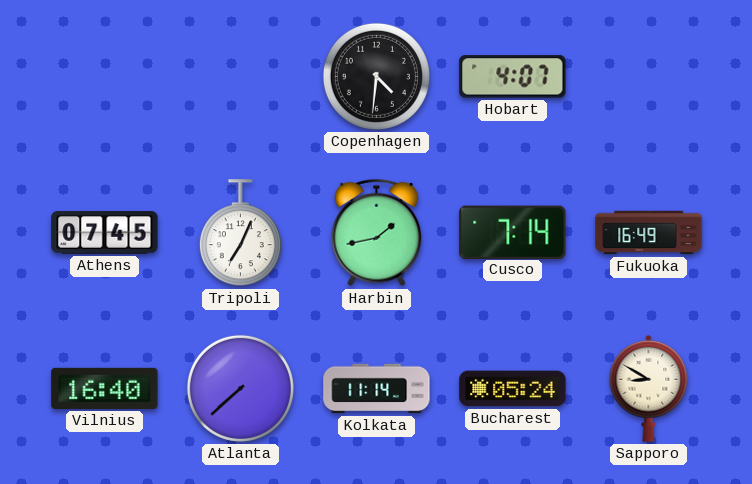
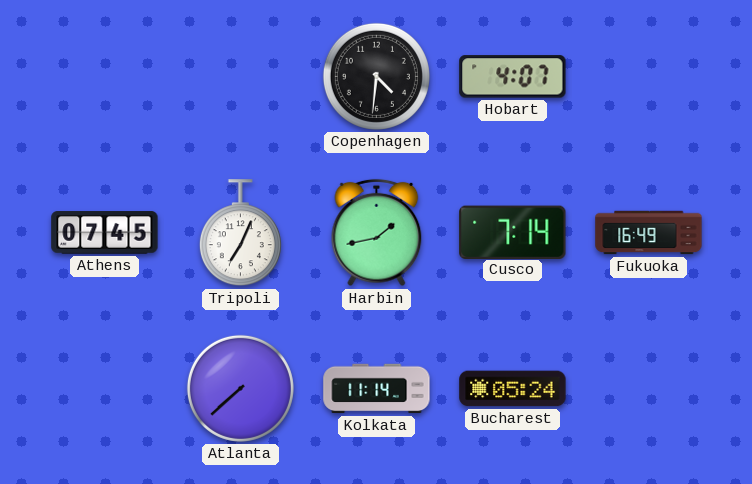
Vilnius: 16:40 -> none (105, 388)
Sapporo: 8:50 -> none (649, 388)
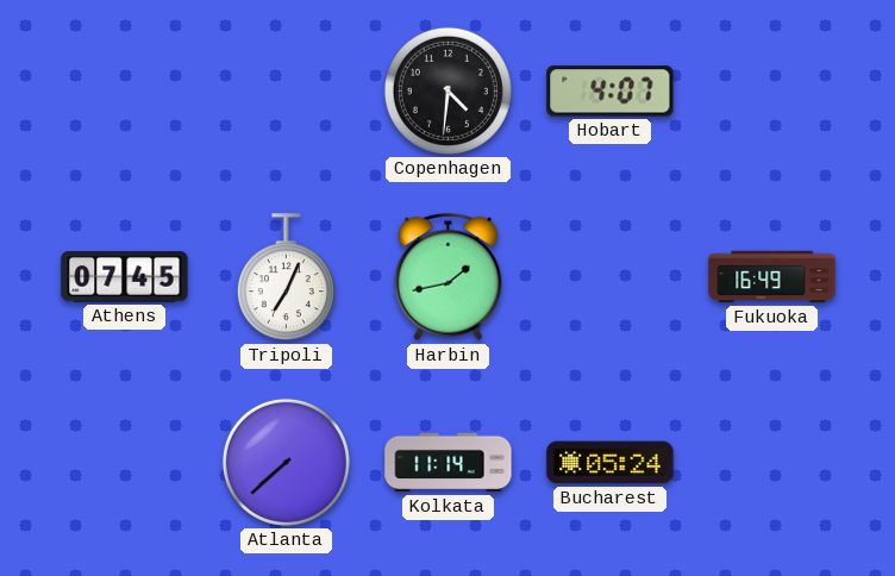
Cusco: 7:14 -> none (513, 232)
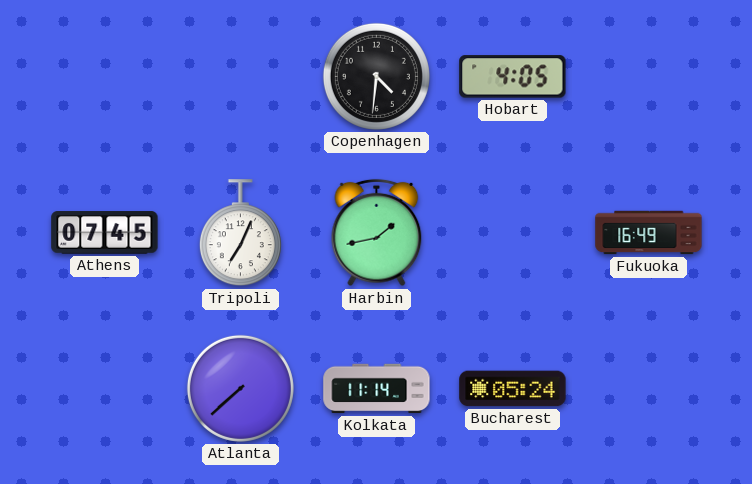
Hobart: 4:07 -> 4:05 (513, 77)
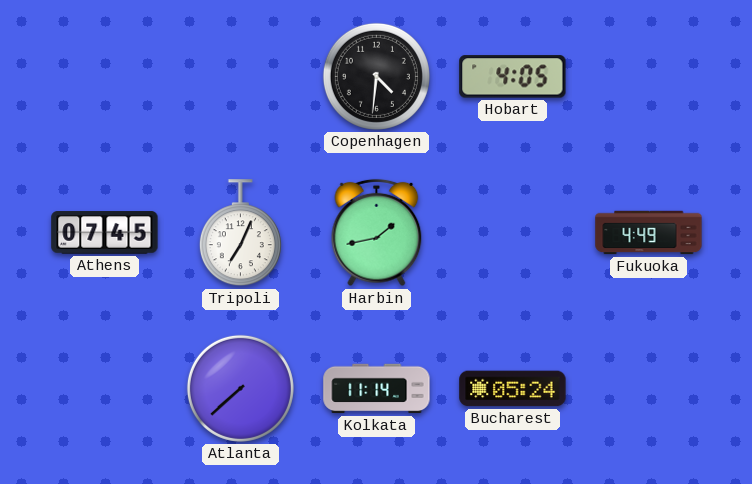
Fukuoka: 16:49 -> 4:49 (649, 233)
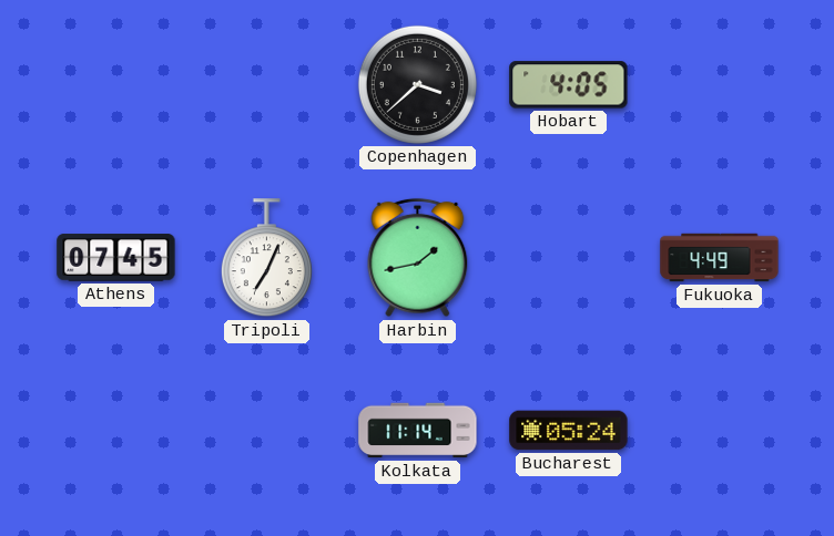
Copenhagen: 4:31 -> 3:38 (417, 84)
Atlanta: 7:38 -> none (240, 388)
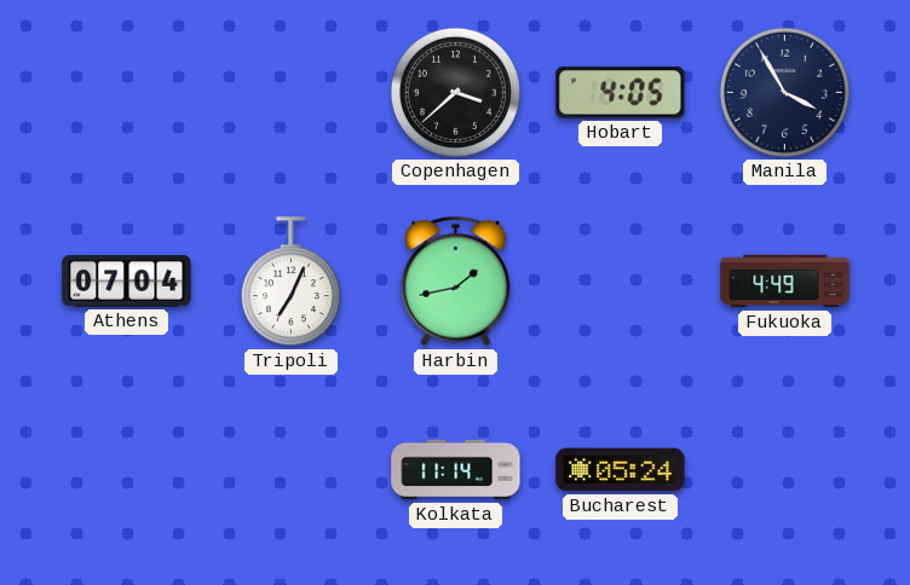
Manila: none -> 3:55 (784, 92)
Athens: 07:45 -> 07:04 (127, 282)
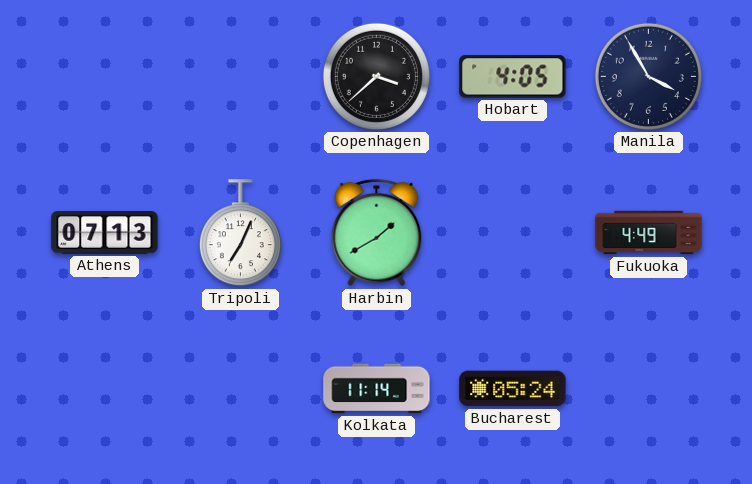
Athens: 07:04 -> 07:13 (105, 233)
Harbin: 1:43 -> 1:40 (377, 233)
